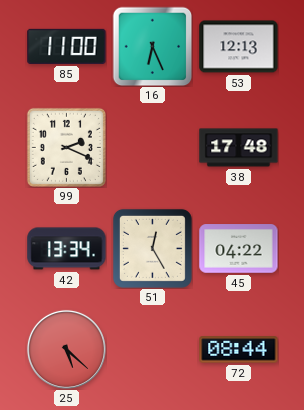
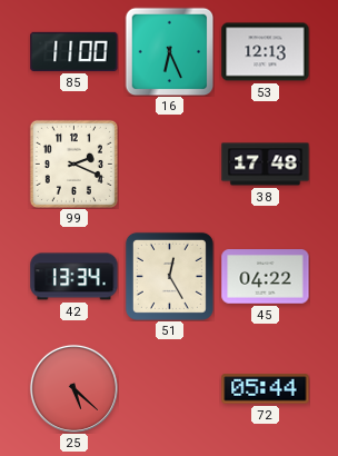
72: 08:44 -> 05:44 (266, 389)
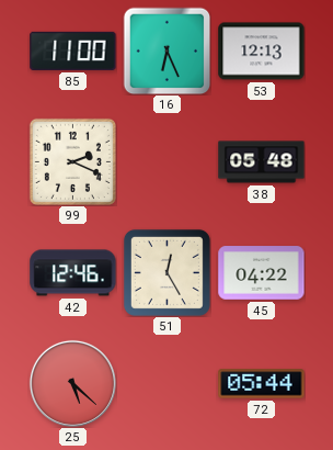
38: 17:48 -> 05:48 (262, 162)
42: 13:34 -> 12:46 (73, 273)
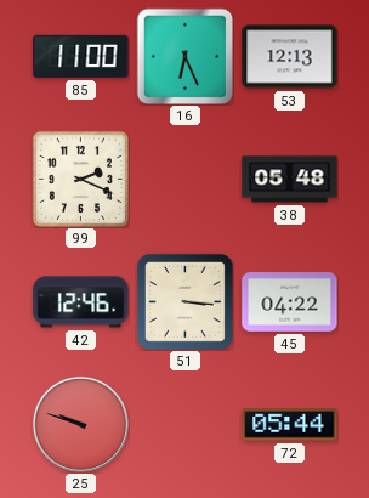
51: 12:25 -> 3:16 (184, 301)
25: 5:22 -> 9:48 (80, 424)
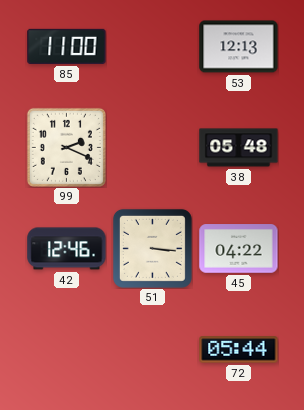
16: 6:26 -> none (184, 56)
25: 9:48 -> none (80, 424)
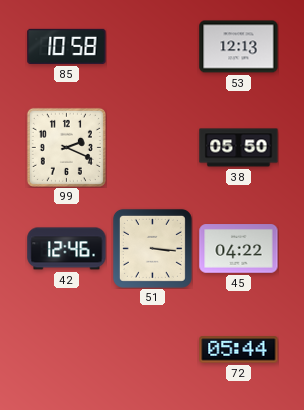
85: 11:00 -> 10:58 (67, 46)
38: 05:48 -> 05:50 (239, 148)
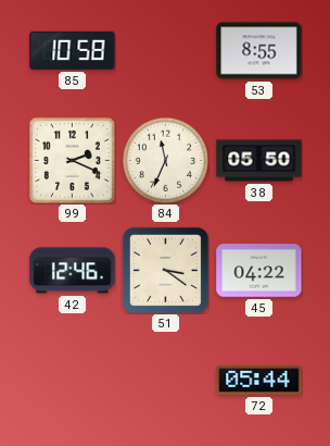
53: 12:13 -> 8:55 (259, 51)
84: none -> 11:34 (165, 160)
51: 3:16 -> 3:21 (165, 270)
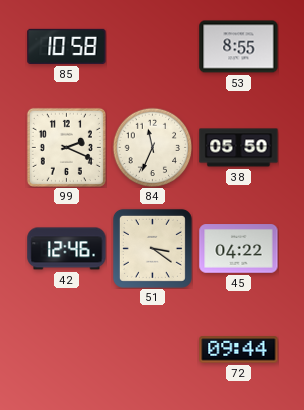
72: 05:44 -> 09:44 (239, 350)
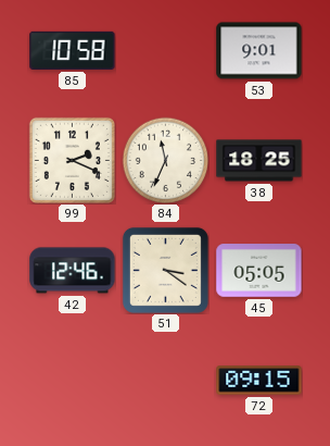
53: 8:55 -> 9:01 (259, 51)
38: 05:50 -> 18:25 (259, 161)
45: 04:22 -> 05:05 (259, 271)
72: 09:44 -> 09:15 (259, 381)
